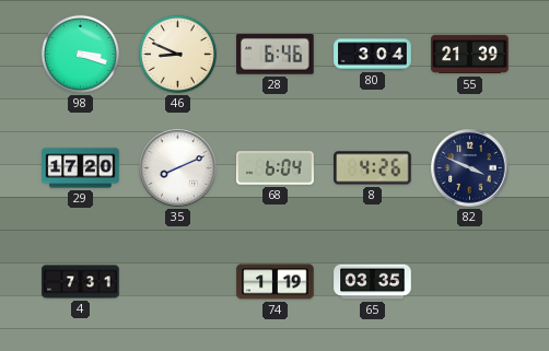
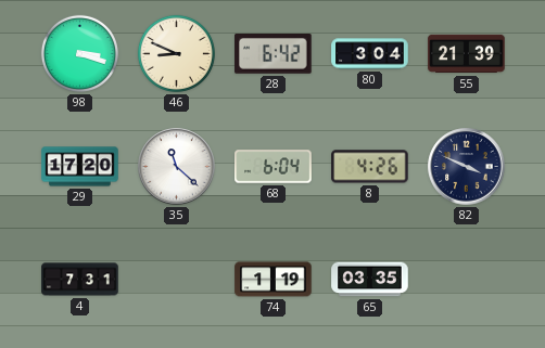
28: 6:46 -> 6:42 (274, 54)
35: 8:11 -> 11:22 (177, 167)
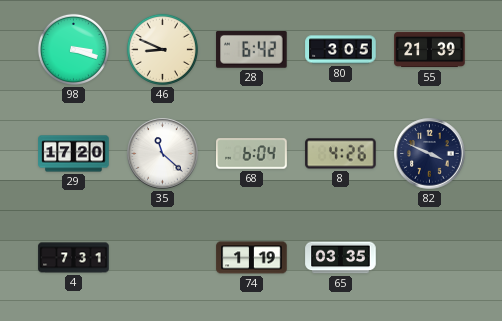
80: 3:04 -> 3:05 (341, 50)
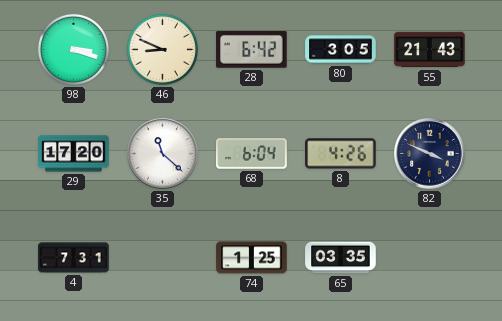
55: 21:39 -> 21:43 (430, 50)
74: 1:19 -> 1:25 (252, 258)
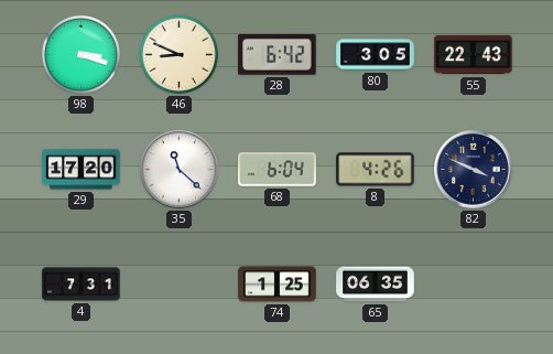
55: 21:43 -> 22:43 (474, 55)
65: 03:35 -> 06:35 (376, 285)
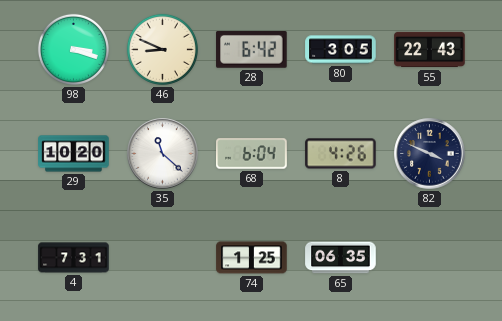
29: 17:20 -> 10:20 (74, 154)
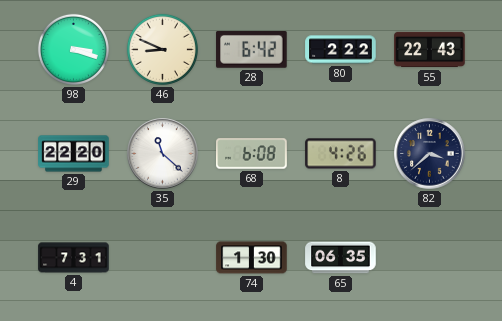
80: 3:05 -> 2:22 (341, 50)
29: 10:20 -> 22:20 (74, 154)
68: 6:04 -> 6:08 (252, 154)
82: 3:49 -> 3:38 (430, 154)
74: 1:25 -> 1:30 (252, 258)
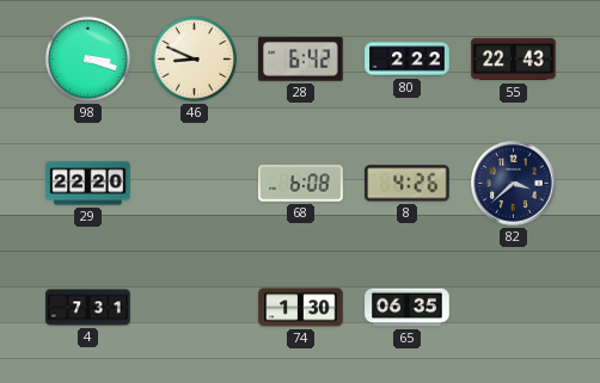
35: 11:22 -> none (163, 154)
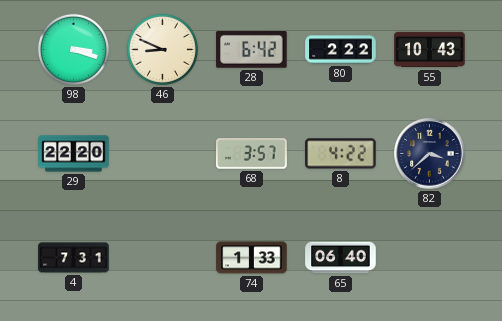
55: 22:43 -> 10:43 (430, 50)
68: 6:08 -> 3:57 (252, 154)
8: 4:26 -> 4:22 (341, 154)
74: 1:30 -> 1:33 (252, 258)
65: 06:35 -> 06:40 (341, 258)
